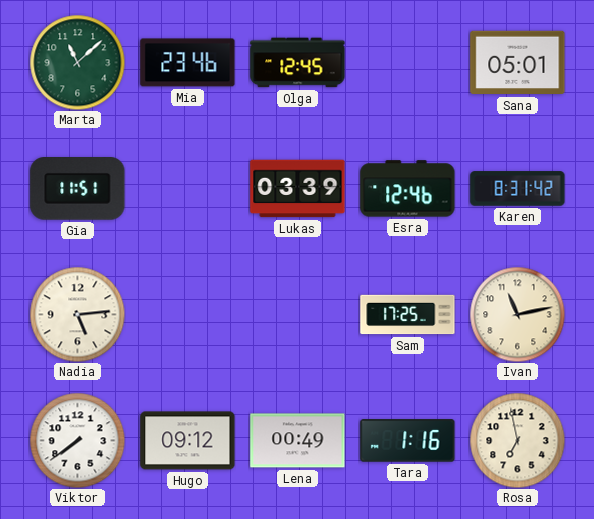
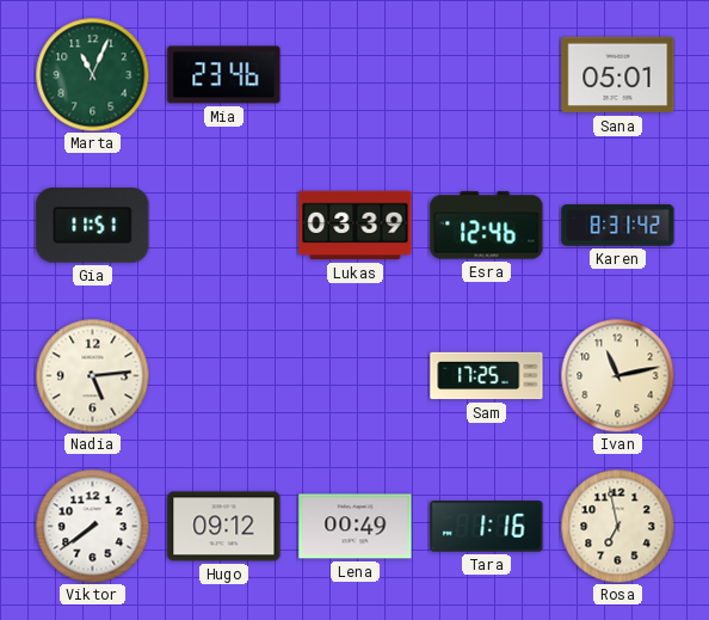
Marta: 11:08 -> 11:04 (92, 74)
Olga: 12:45 -> none (298, 63)
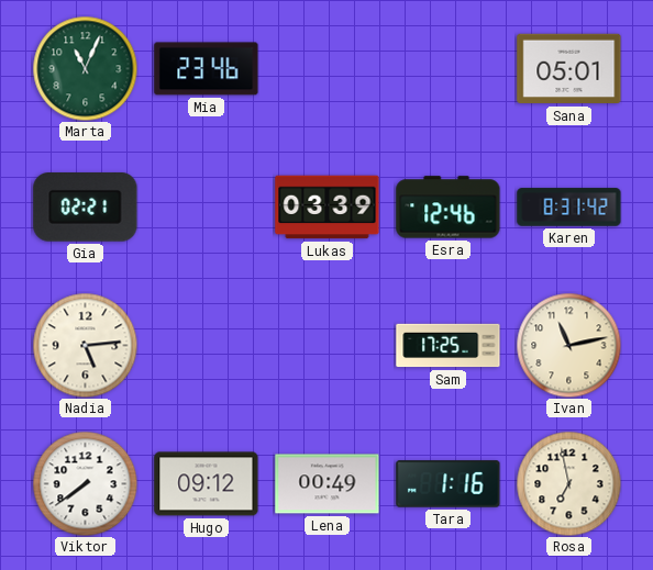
Gia: 11:51 -> 02:21 (86, 208)
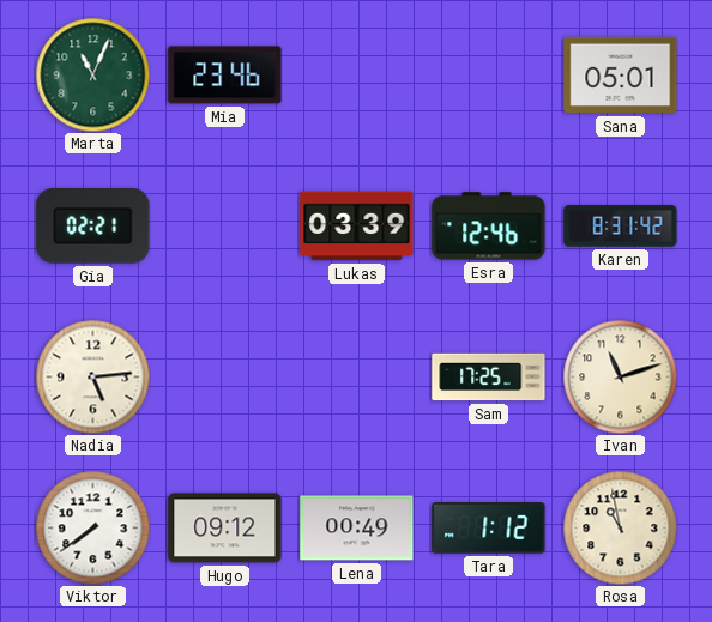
Ivan: 11:13 -> 11:12 (620, 376)
Tara: 1:16 -> 1:12 (489, 529)
Rosa: 6:58 -> 10:58 (620, 527)
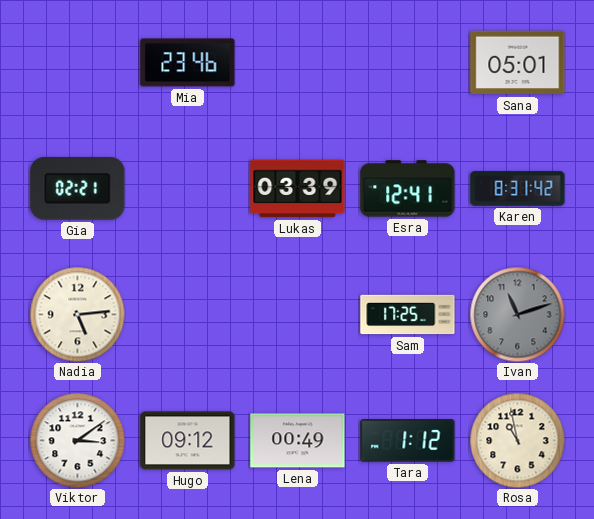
Marta: 11:04 -> none (92, 74)
Esra: 12:46 -> 12:41 (408, 189)
Ivan dial: cream -> grey (517, 314)
Viktor: 7:39 -> 3:09 (77, 440)
